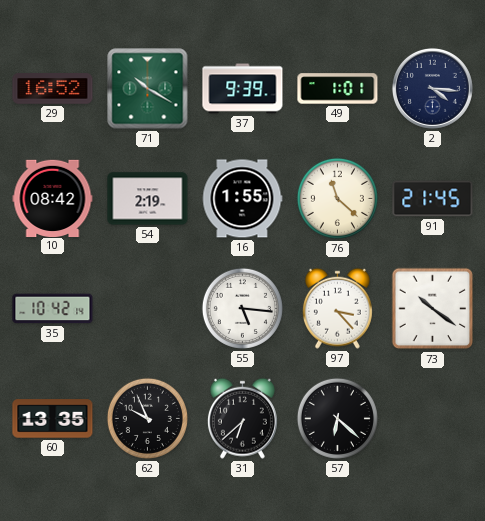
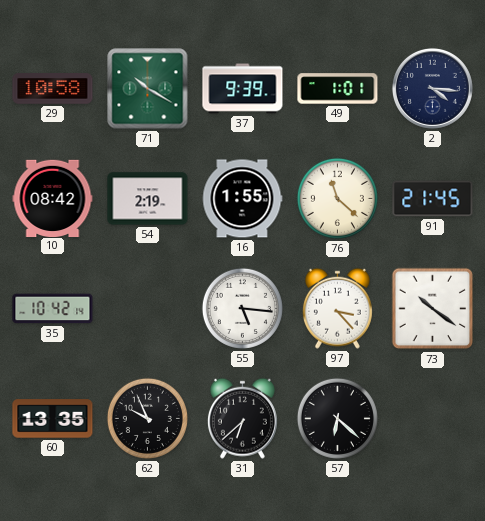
29: 16:52 -> 10:58 (53, 89)
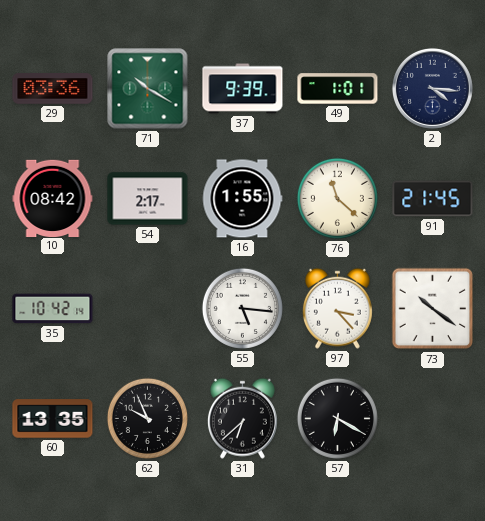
29: 10:58 -> 03:36 (53, 89)
54: 2:19 -> 2:17 (148, 199)
57: 6:22 -> 6:20 (337, 418)
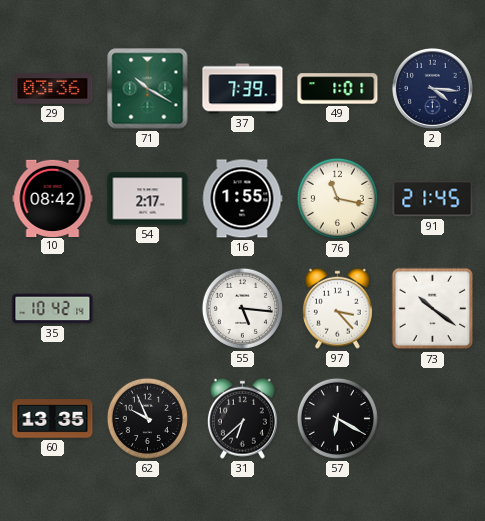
37: 9:39 -> 7:39 (243, 89)
76: 11:22 -> 11:17 (337, 198)
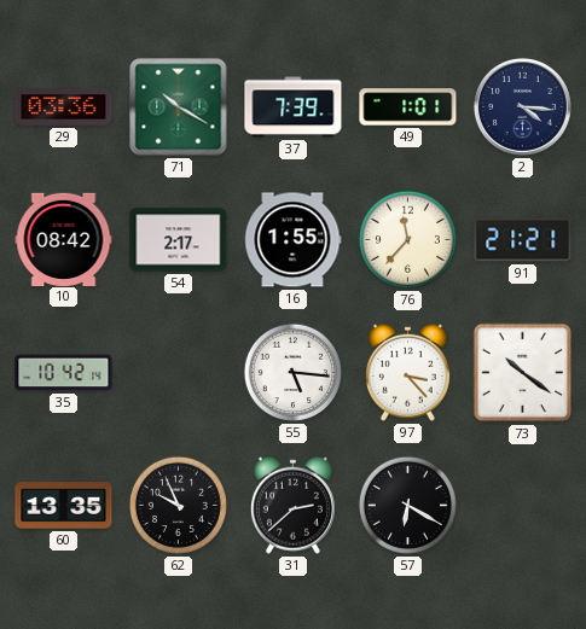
76: 11:17 -> 11:37 (407, 239)
91: 21:45 -> 21:21 (523, 240)
31: 6:38 -> 2:38 (292, 505)
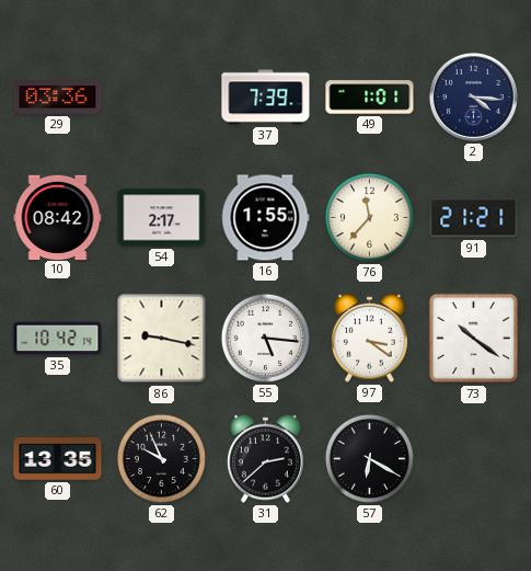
71: 10:20 -> none (179, 107)
86: none -> 9:17 (162, 339)
97: 3:23 -> 3:21 (369, 338)
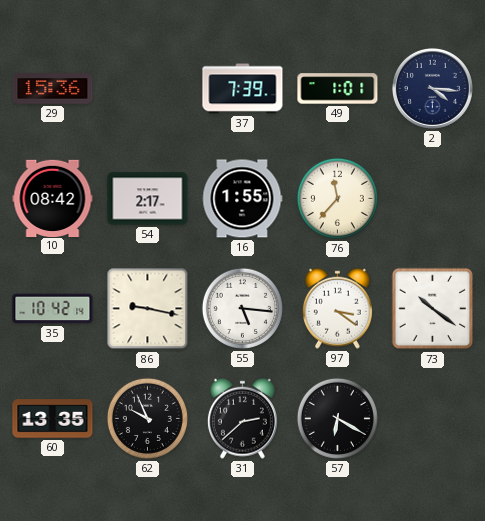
29: 03:36 -> 15:36 (53, 89)
91: 21:21 -> none (474, 218)
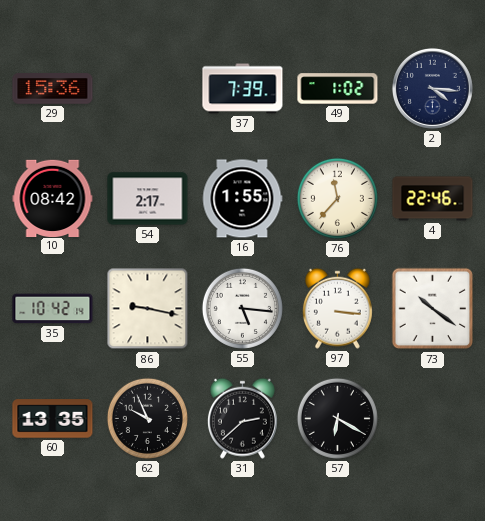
49: 1:01 -> 1:02 (338, 89)
4: none -> 22:46 (433, 199)
97: 3:21 -> 3:16 (337, 308)
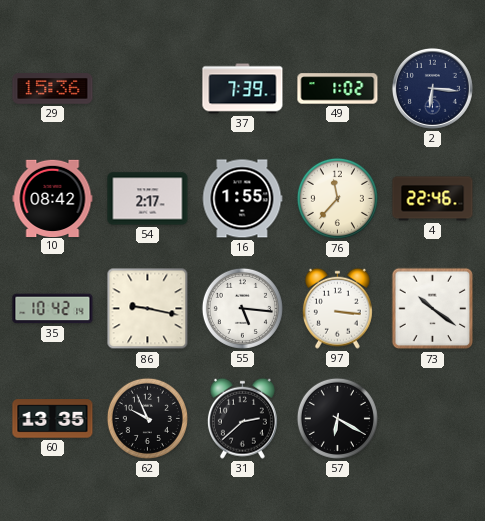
2: 4:16 -> 6:16 (432, 88)
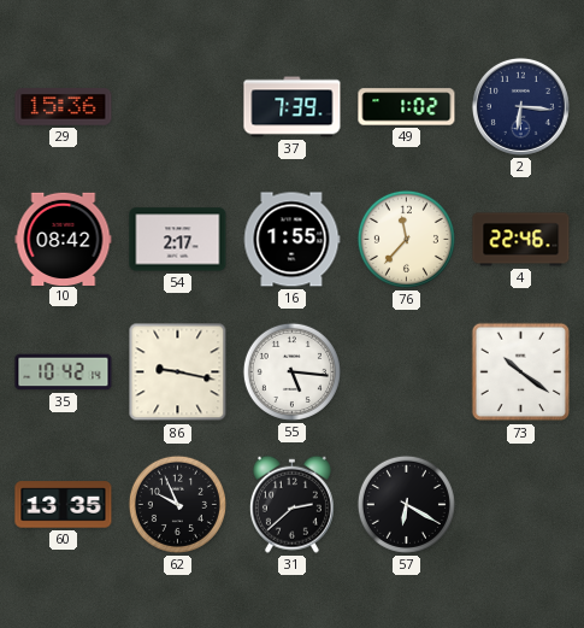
97: 3:16 -> none (337, 308)
